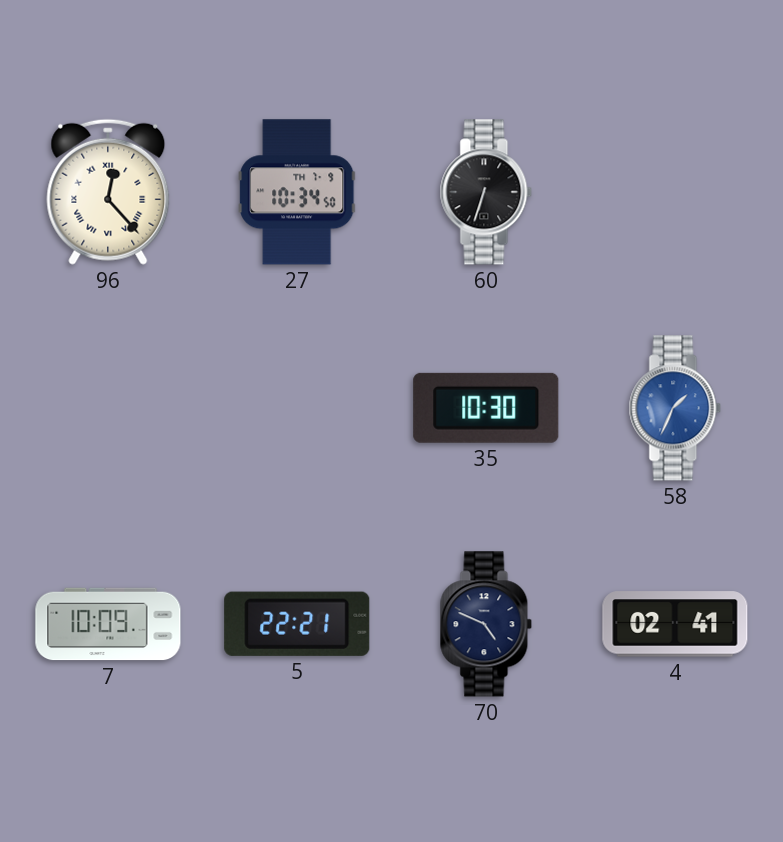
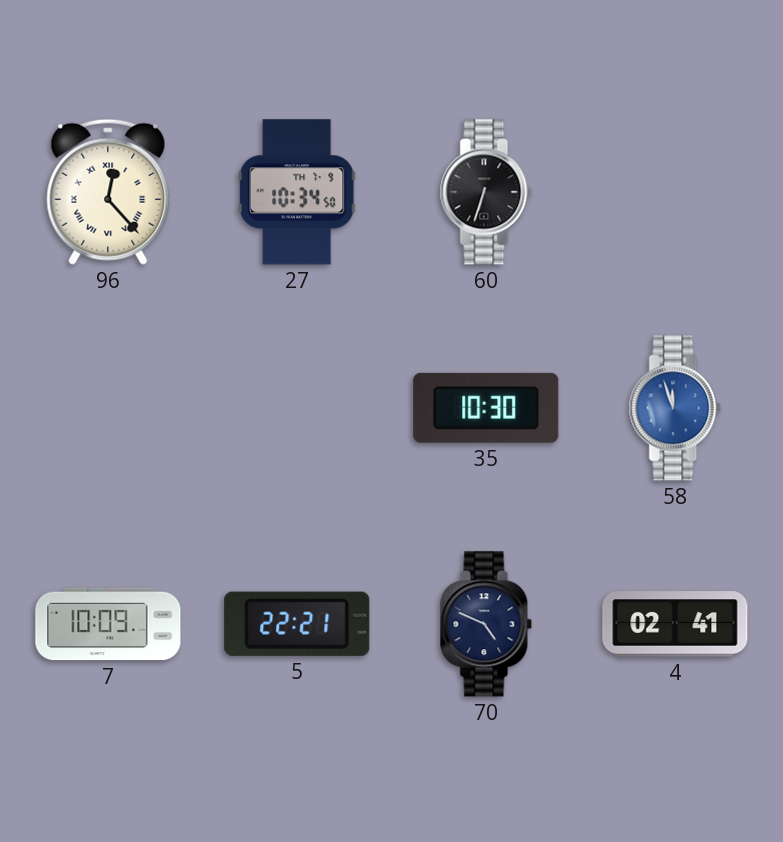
58: 1:34 -> 11:57 (675, 408)
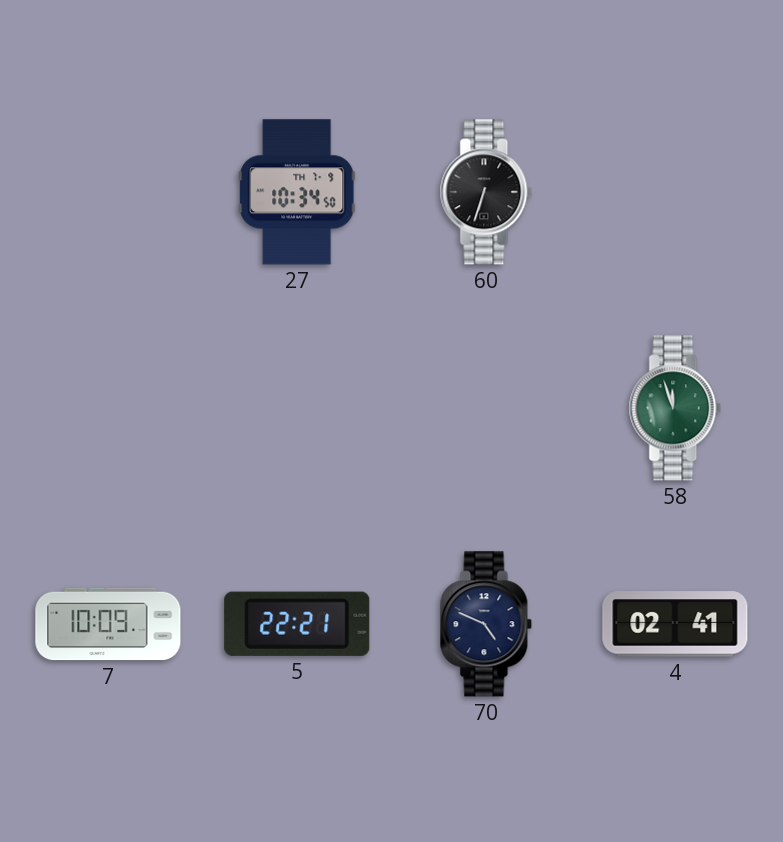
96: 12:23 -> none (108, 192)
35: 10:30 -> none (486, 408)
58 dial: blue -> green (675, 408)
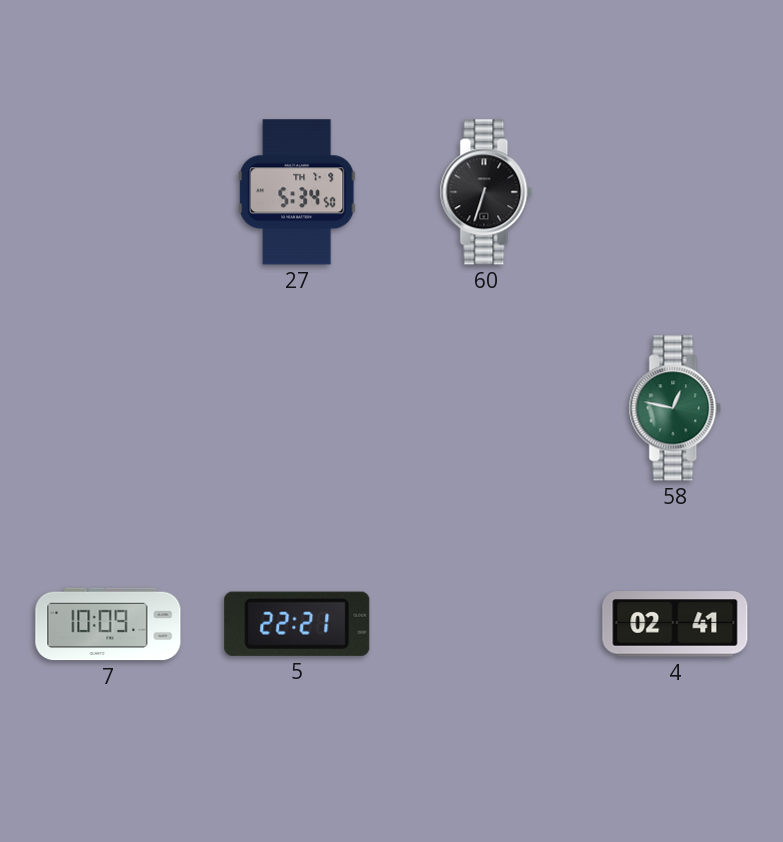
27: 10:34 -> 5:34 (297, 192)
58: 11:57 -> 12:47 (675, 408)
70: 4:49 -> none (486, 624)
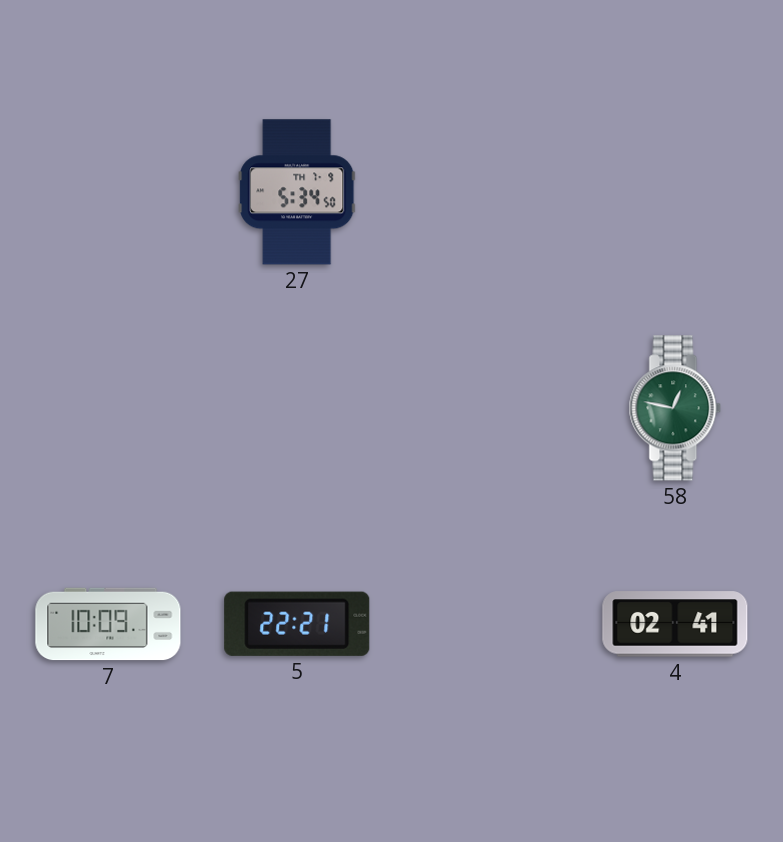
60: 6:33 -> none (486, 192)
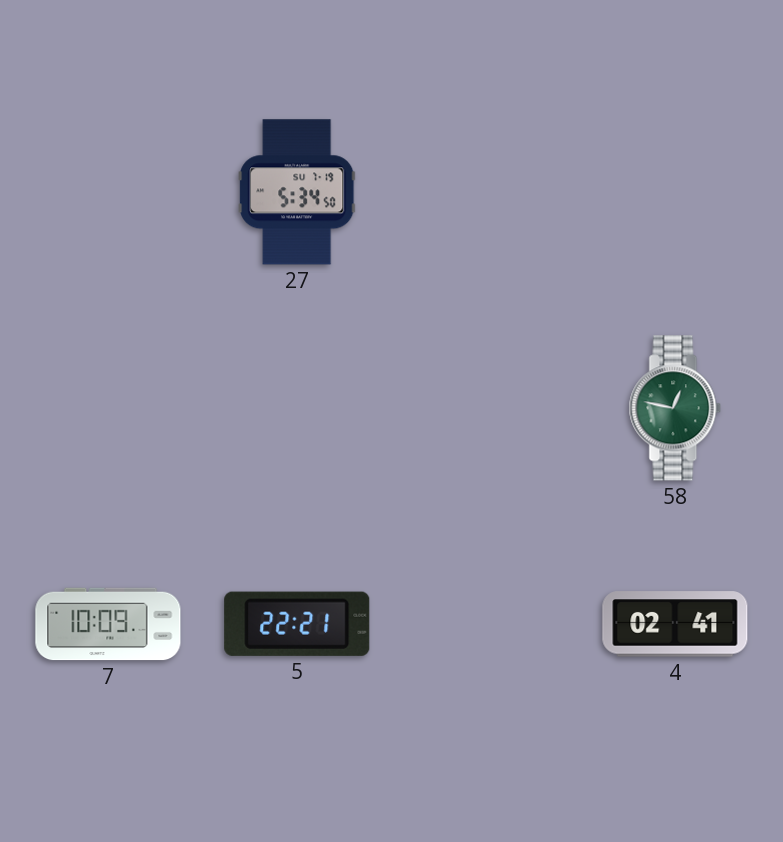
27 date: TH 7-9 -> SU 7-19 (297, 192)
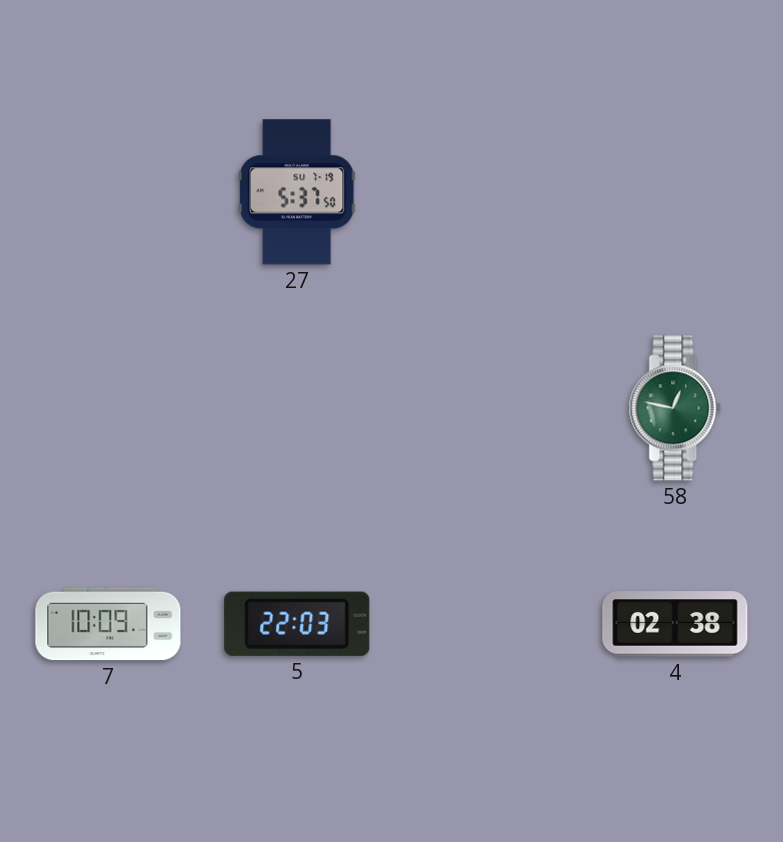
27: 5:34 -> 5:37 (297, 192)
5: 22:21 -> 22:03 (297, 624)
4: 02:41 -> 02:38 (675, 624)
